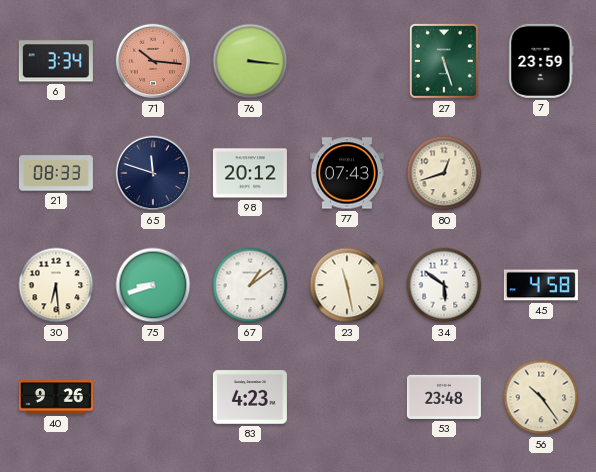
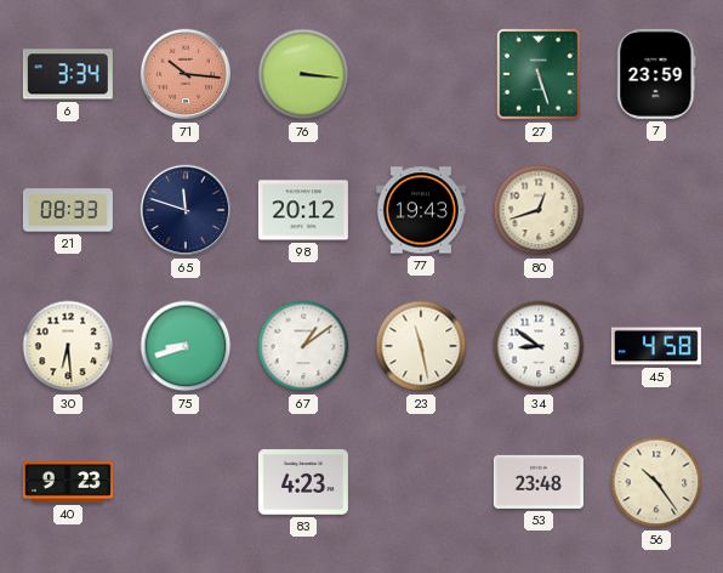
77: 07:43 -> 19:43 (421, 210)
34: 5:51 -> 8:51 (539, 346)
40: 9:26 -> 9:23 (68, 482)
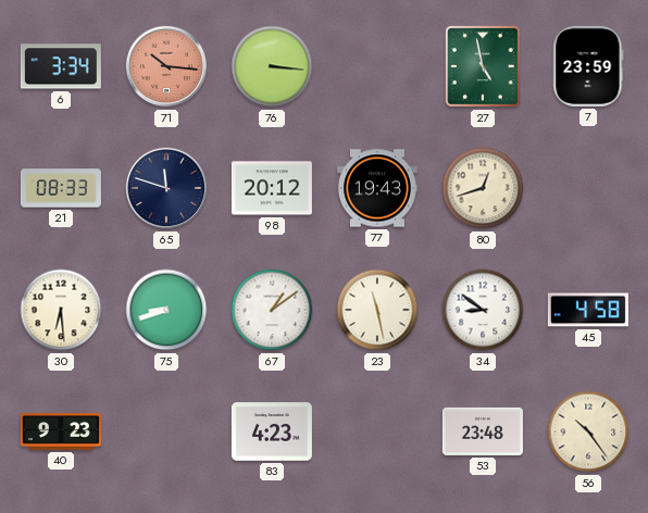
27: 5:27 -> 4:58 (484, 67)
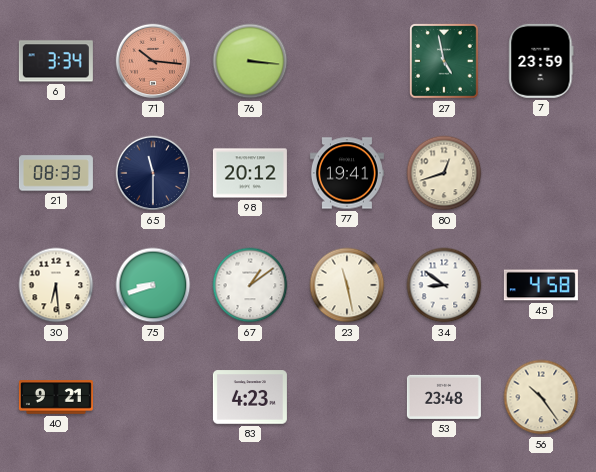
65: 11:48 -> 11:30 (153, 173)
77: 19:43 -> 19:41 (347, 173)
40: 9:23 -> 9:21 (56, 397)
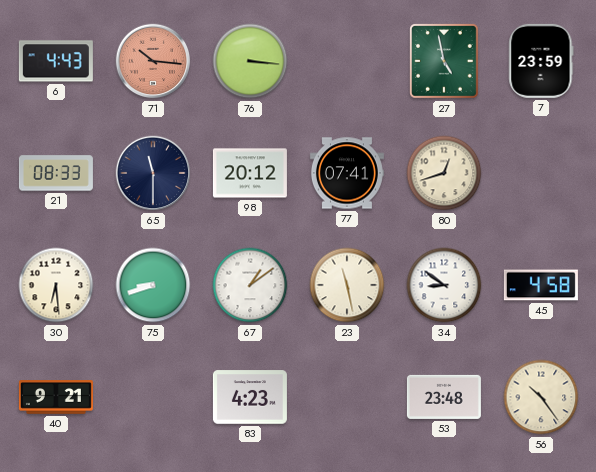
6: 3:34 -> 4:43 (56, 61)
77: 19:41 -> 07:41 (347, 173)
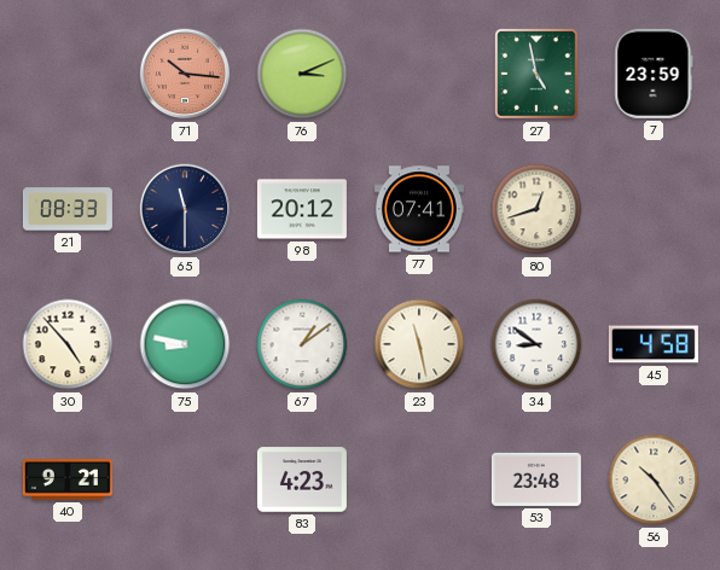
6: 4:43 -> none (56, 61)
76: 3:16 -> 3:11 (302, 74)
30: 6:29 -> 4:53 (68, 344)
75: 8:42 -> 8:47 (185, 344)
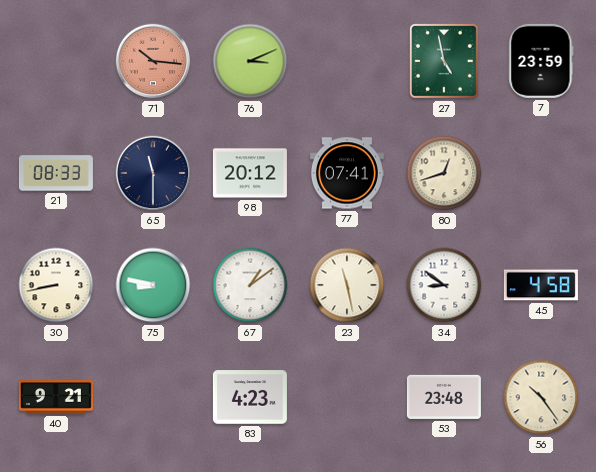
30: 4:53 -> 8:43 (56, 285)
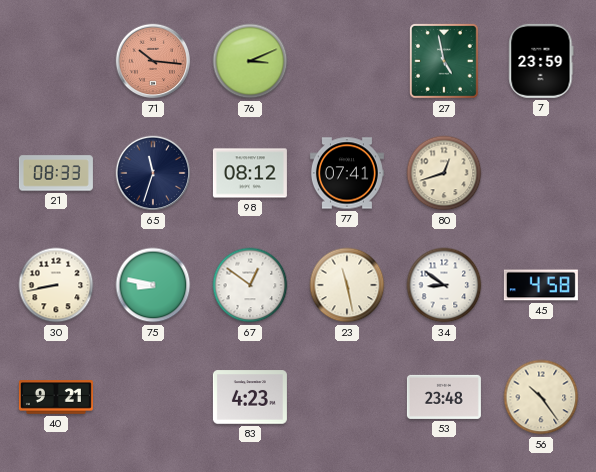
65: 11:30 -> 11:33 (153, 173)
98: 20:12 -> 08:12 (250, 173)
67: 1:09 -> 12:51 (250, 285)
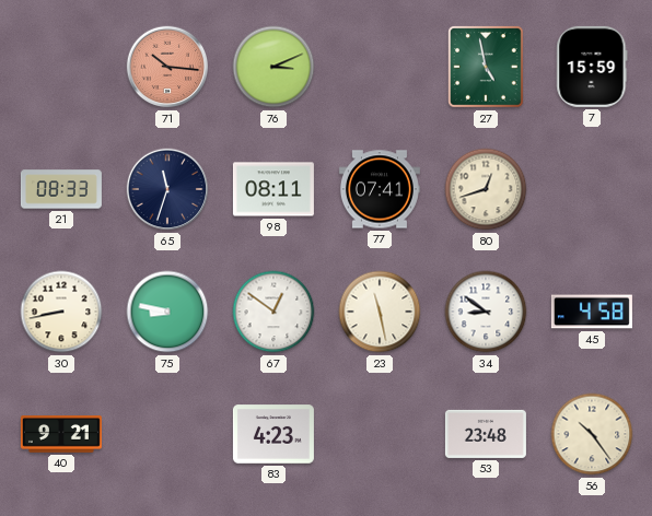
7: 23:59 -> 15:59 (592, 67)
98: 08:12 -> 08:11 (273, 189)
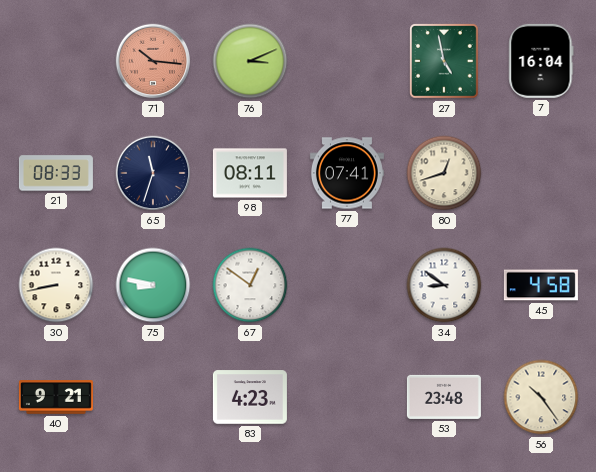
7: 15:59 -> 16:04 (541, 61)
23: 11:28 -> none (380, 312)
